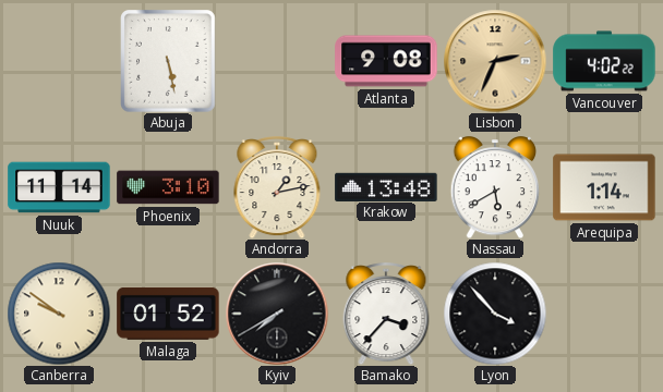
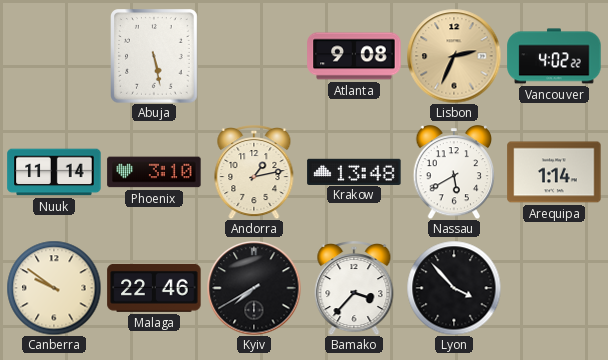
Malaga: 01:52 -> 22:46 (154, 288)
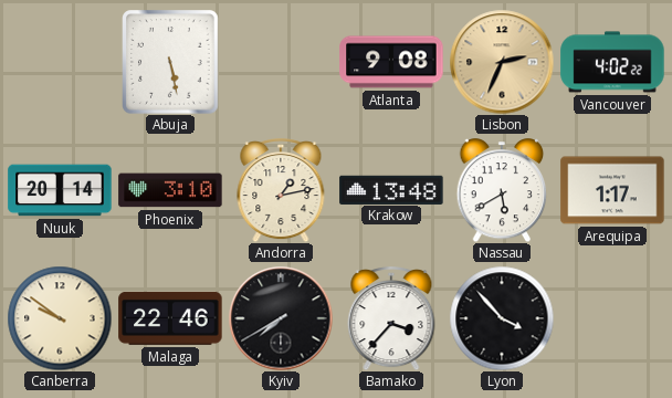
Nuuk: 11:14 -> 20:14 (60, 190)
Arequipa: 1:14 -> 1:17 (612, 190)
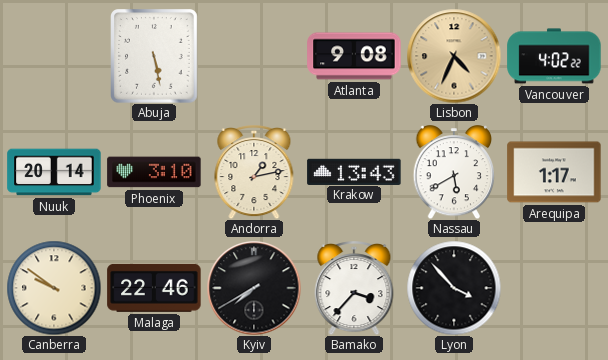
Lisbon: 2:34 -> 4:34 (454, 56)
Krakow: 13:48 -> 13:43 (354, 171)
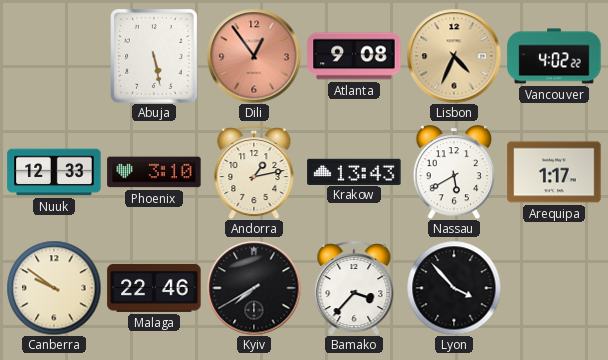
Dili: none -> 12:54 (254, 56)
Nuuk: 20:14 -> 12:33 (54, 172)
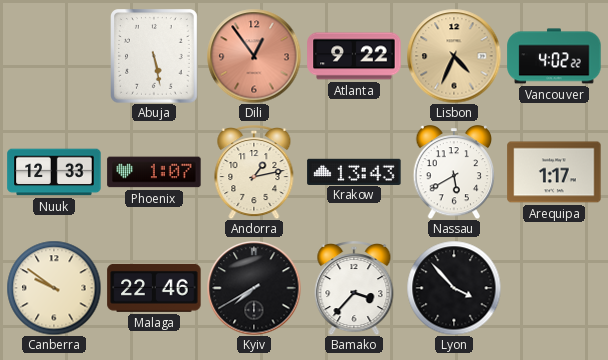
Atlanta: 9:08 -> 9:22 (354, 56)
Phoenix: 3:10 -> 1:07 (154, 172)
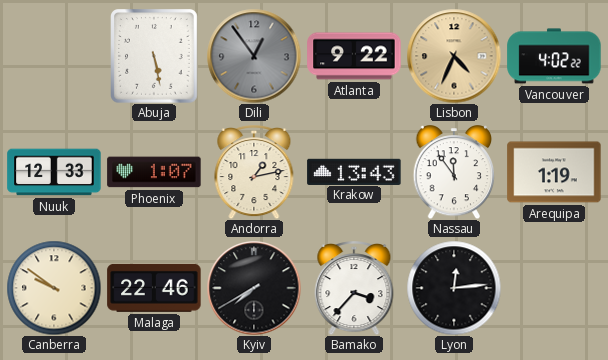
Dili dial: salmon -> grey (254, 56)
Nassau: 5:40 -> 11:54 (454, 173)
Arequipa: 1:17 -> 1:19 (554, 172)
Lyon: 3:53 -> 12:14 (454, 288)
